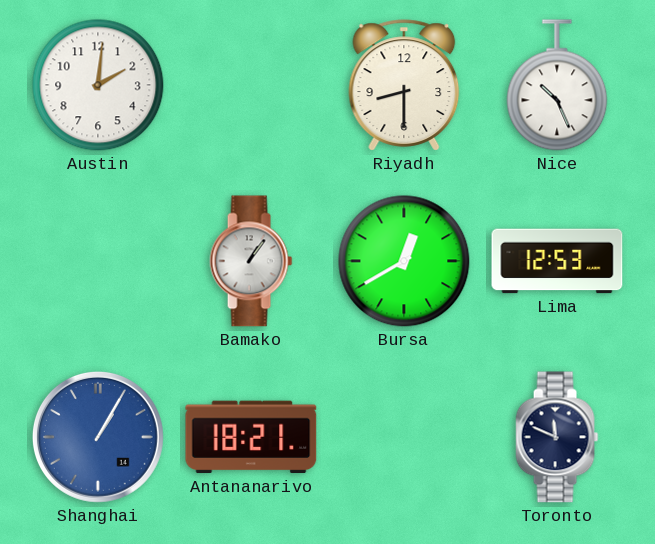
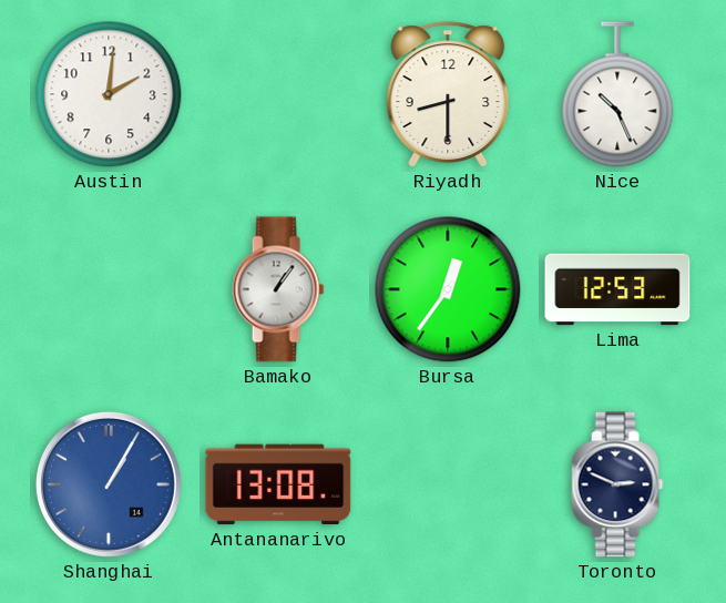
Bursa: 12:40 -> 12:36 (448, 289)
Antananarivo: 18:21 -> 13:08 (278, 484)
Toronto: 11:49 -> 2:49 (617, 484)
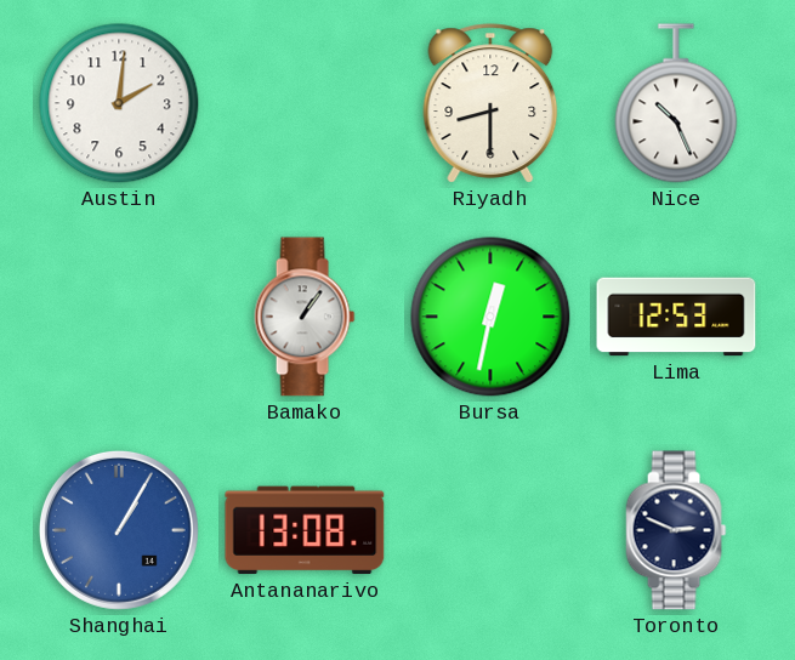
Bursa: 12:36 -> 12:32 (490, 317)
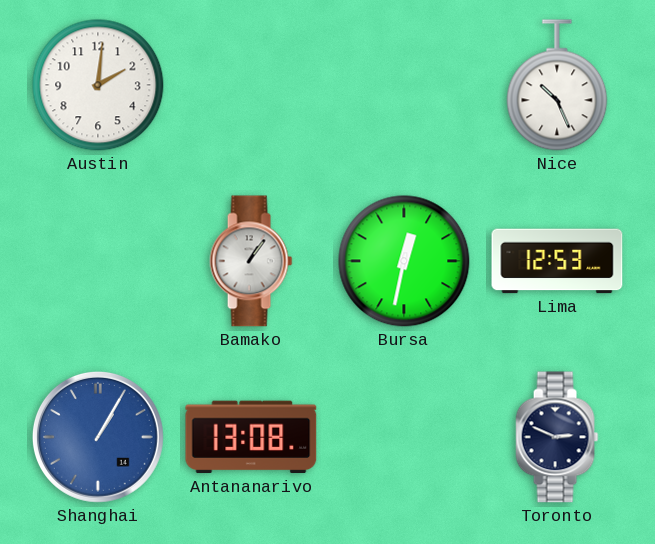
Riyadh: 8:30 -> none (490, 103)
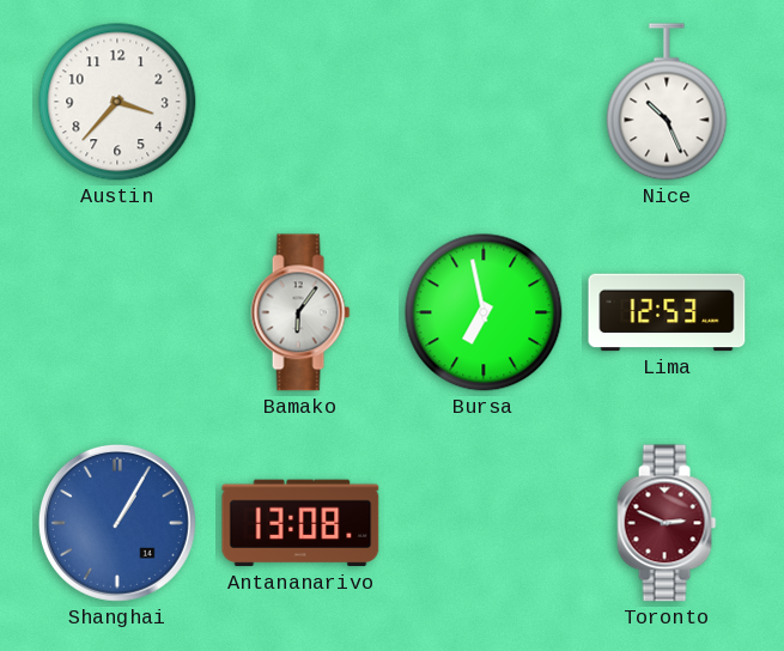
Austin: 2:01 -> 3:37 (117, 102)
Bamako: 1:06 -> 6:06 (300, 312)
Bursa: 12:32 -> 6:58 (484, 312)
Toronto dial: navy -> burgundy (667, 523)
